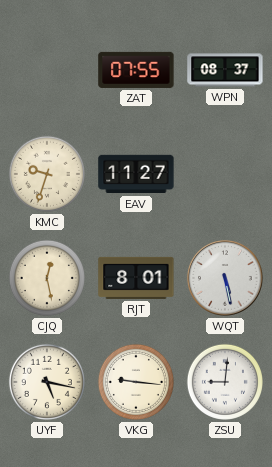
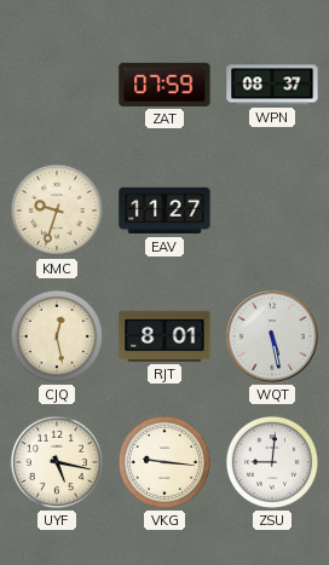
ZAT: 07:55 -> 07:59 (164, 85)
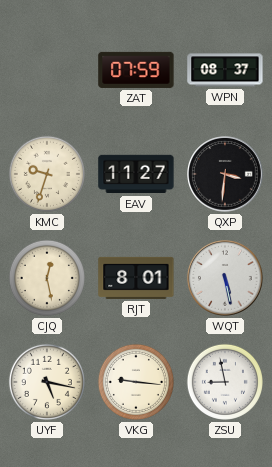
QXP: none -> 3:31 (225, 174)
ZSU: 9:01 -> 8:58 (225, 382)
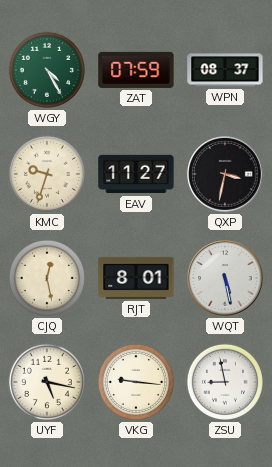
WGY: none -> 4:25 (47, 70)
QXP: 3:31 -> 3:32 (225, 174)
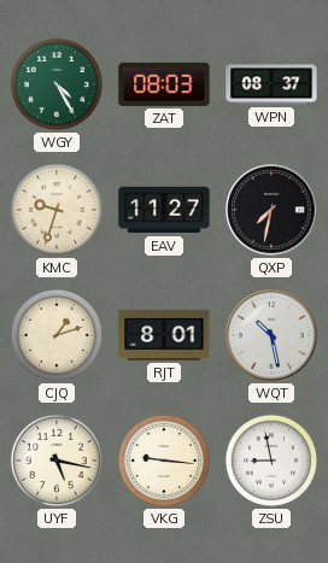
ZAT: 07:59 -> 08:03 (164, 84)
QXP: 3:32 -> 7:32 (271, 210)
CJQ: 12:28 -> 1:12 (57, 335)
WQT: 5:28 -> 10:28 (271, 335)
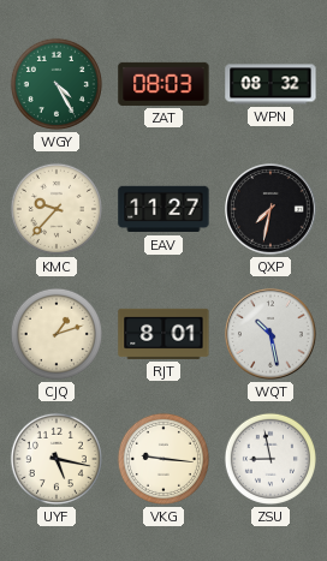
WPN: 08:37 -> 08:32 (270, 84)
KMC: 9:33 -> 9:37 (57, 209)
